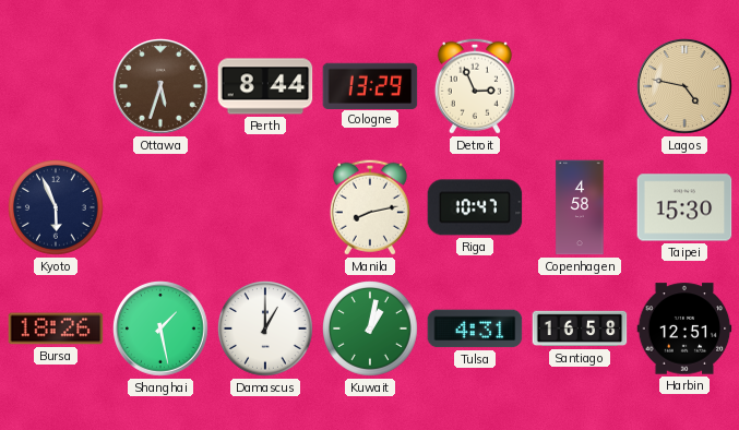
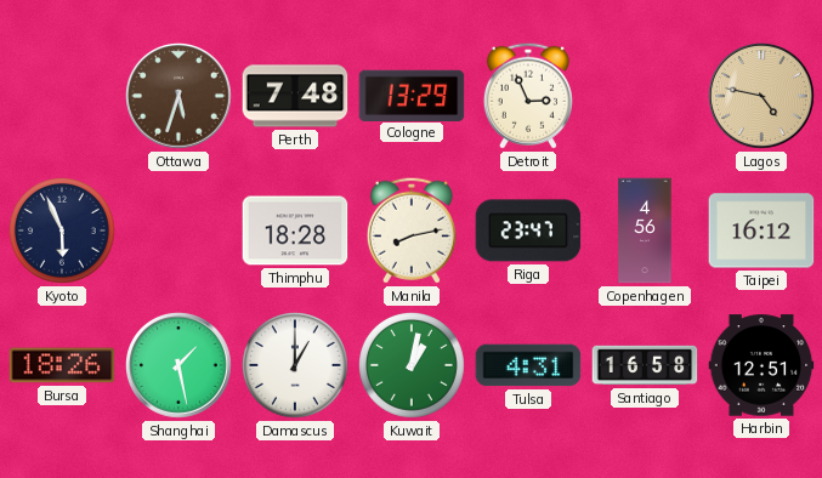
Perth: 8:44 -> 7:48 (295, 96)
Thimphu: none -> 18:28 (295, 231)
Riga: 10:47 -> 23:47 (528, 231)
Copenhagen: 4:58 -> 4:56 (645, 231)
Taipei: 15:30 -> 16:12 (761, 231)
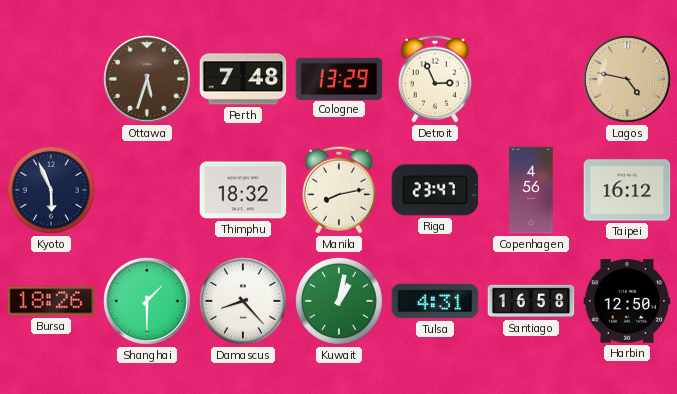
Thimphu: 18:28 -> 18:32 (243, 190)
Shanghai: 1:28 -> 1:30 (147, 301)
Damascus: 1:00 -> 8:23 (244, 302)
Harbin: 12:51 -> 12:50 (627, 301)
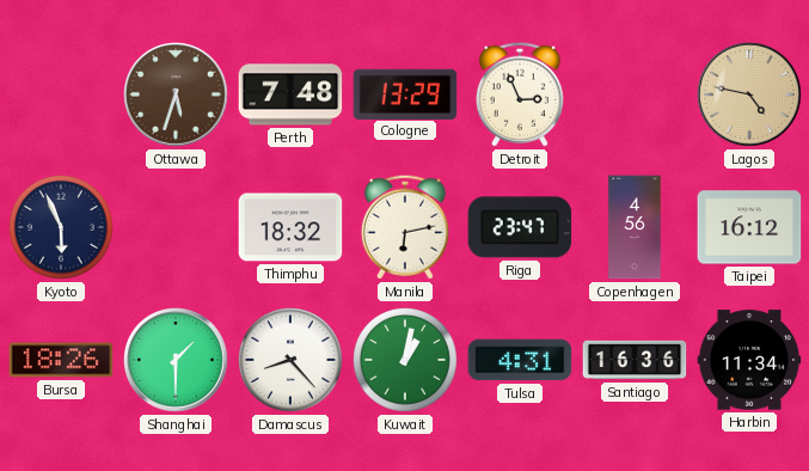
Manila: 8:13 -> 6:13 (405, 227)
Santiago: 16:58 -> 16:36 (635, 360)
Harbin: 12:50 -> 11:34 (749, 360)
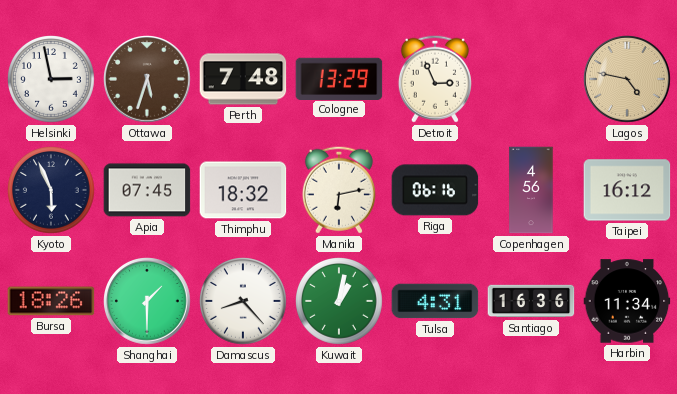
Helsinki: none -> 2:58 (52, 80)
Apia: none -> 07:45 (147, 190)
Riga: 23:47 -> 06:16 (435, 190)
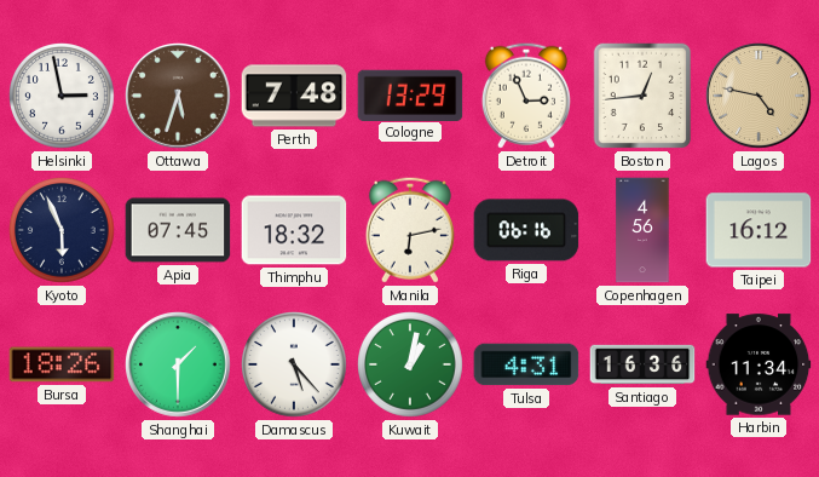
Boston: none -> 12:44 (642, 96)
Damascus: 8:23 -> 5:23 (295, 366)
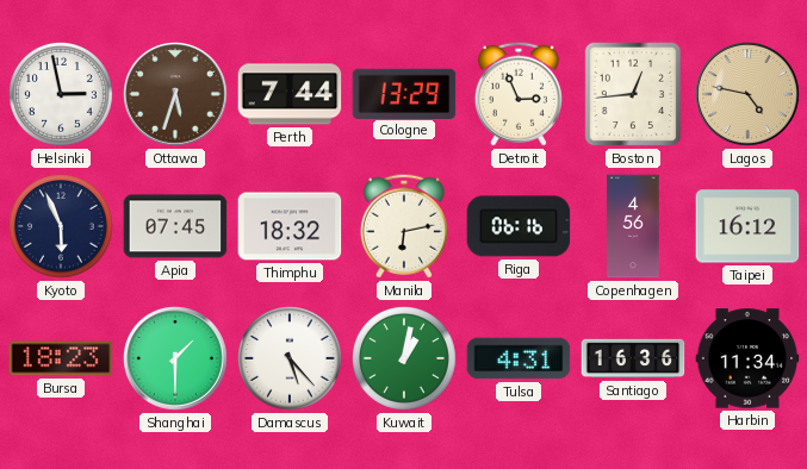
Perth: 7:48 -> 7:44 (290, 94)
Bursa: 18:26 -> 18:23 (61, 358)
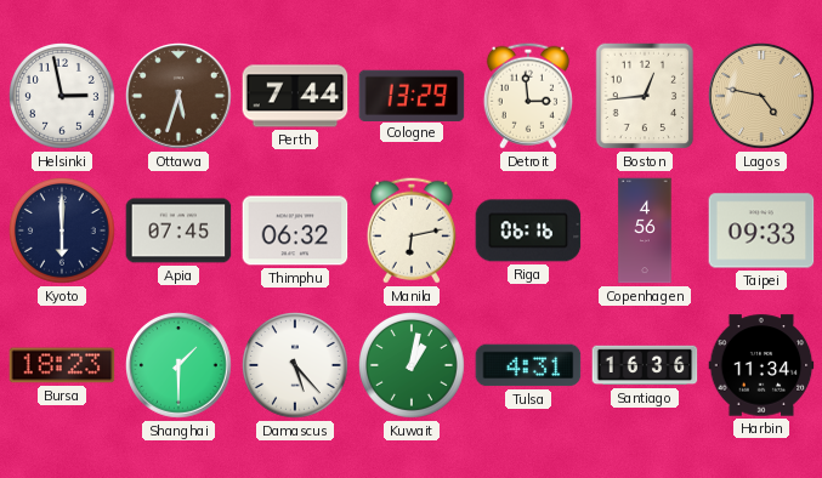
Detroit: 2:56 -> 2:59 (528, 96)
Kyoto: 5:56 -> 6:00 (63, 232)
Thimphu: 18:32 -> 06:32 (295, 231)
Taipei: 16:12 -> 09:33 (761, 231)
